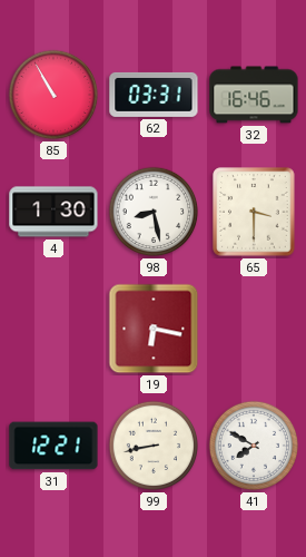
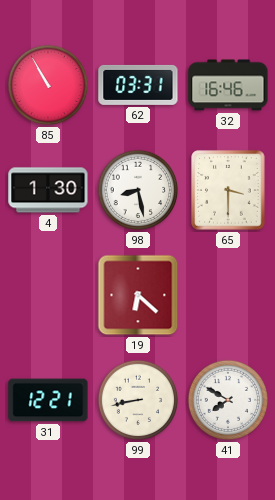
19: 6:17 -> 6:22 (138, 295)
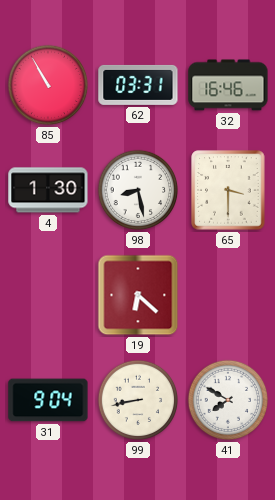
31: 12:21 -> 9:04 (48, 400)
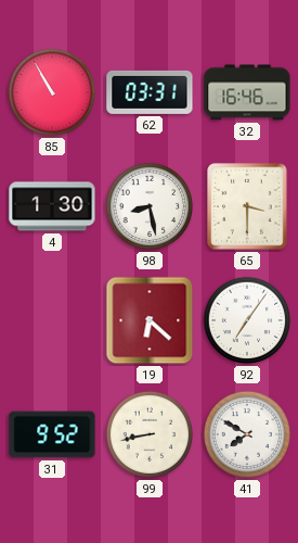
92: none -> 7:06 (247, 320)
31: 9:04 -> 9:52 (52, 434)
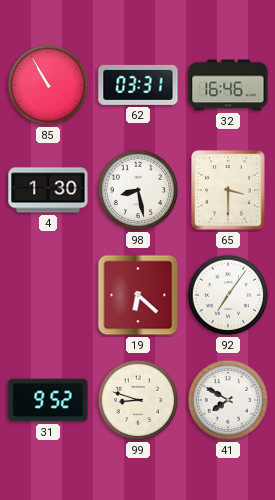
99: 8:43 -> 8:48 (138, 400)
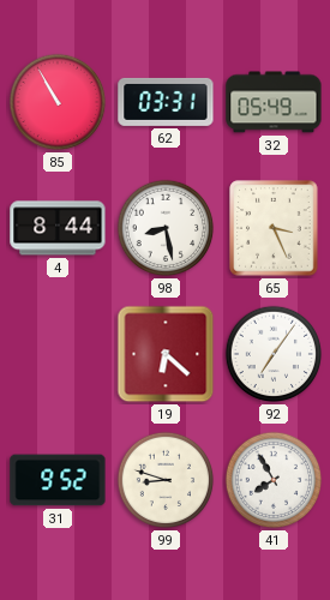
32: 16:46 -> 05:49 (274, 102)
4: 1:30 -> 8:44 (58, 228)
65: 3:30 -> 3:26 (274, 228)
41: 7:50 -> 7:55 (274, 480)
